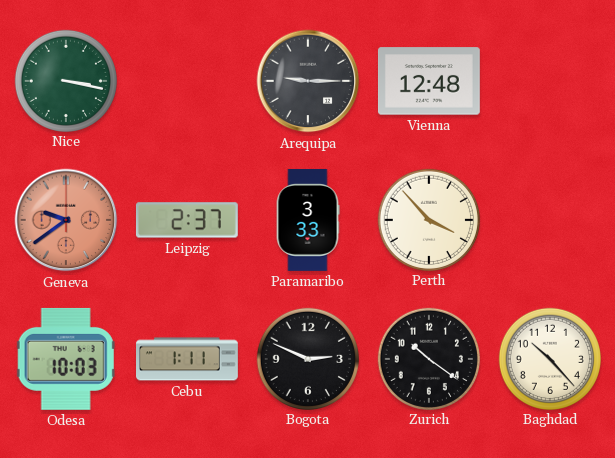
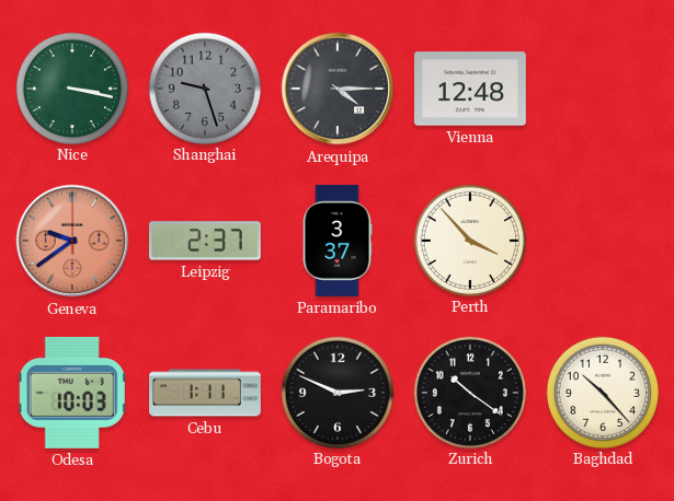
Shanghai: none -> 9:27 (204, 88)
Arequipa: 9:15 -> 4:15 (338, 89)
Paramaribo: 3:33 -> 3:37 (338, 241)
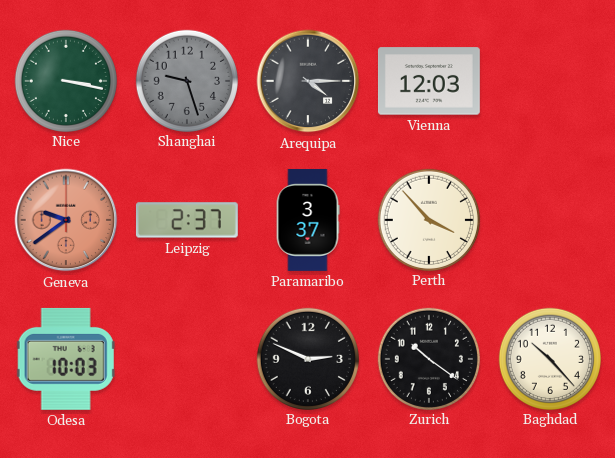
Vienna: 12:48 -> 12:03 (429, 81)
Cebu: 1:11 -> none (206, 393)
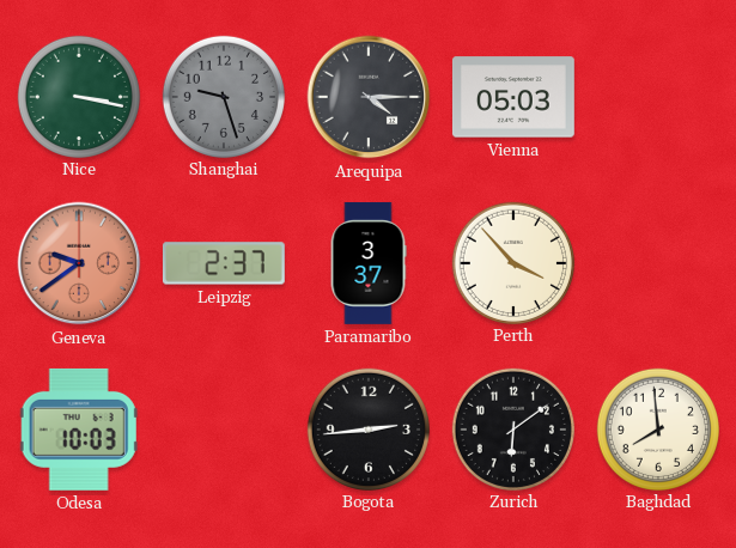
Vienna: 12:03 -> 05:03 (513, 97)
Bogota: 2:49 -> 2:44 (367, 428)
Zurich: 10:21 -> 6:09 (512, 428)
Baghdad: 10:23 -> 7:59 (657, 428)
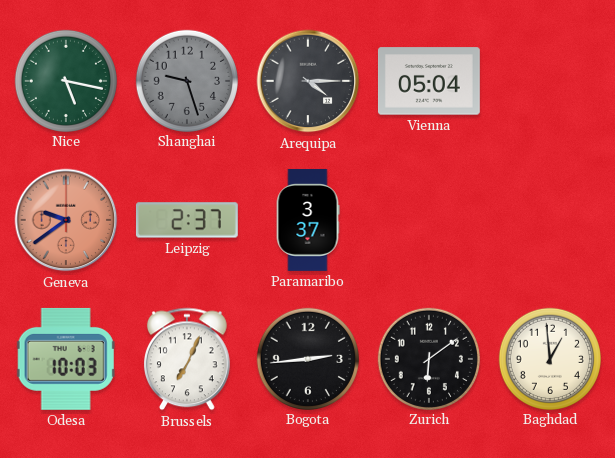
Nice: 3:17 -> 5:17 (65, 80)
Vienna: 05:03 -> 05:04 (429, 81)
Perth: 3:53 -> none (512, 262)
Brussels: none -> 7:04 (187, 359)
Baghdad: 7:59 -> 12:59 (549, 358)
